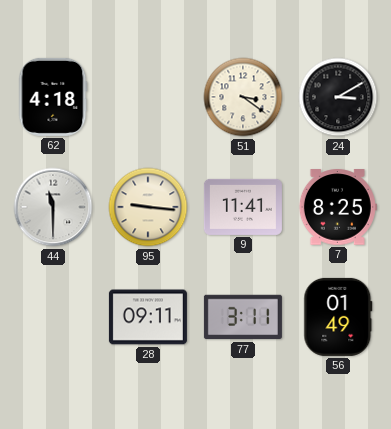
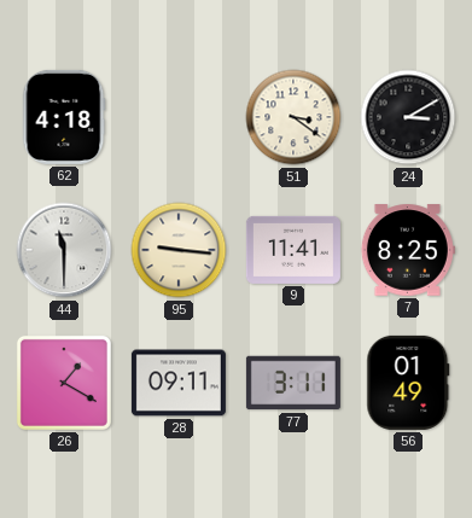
26: none -> 1:20 (64, 383)
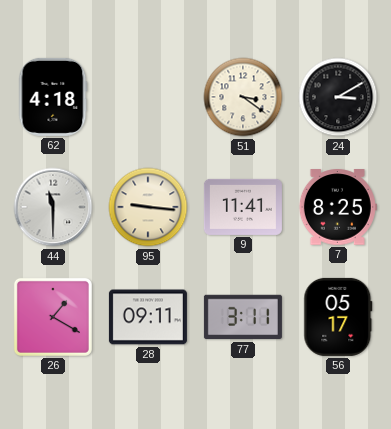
56: 01:49 -> 05:17 (338, 317)
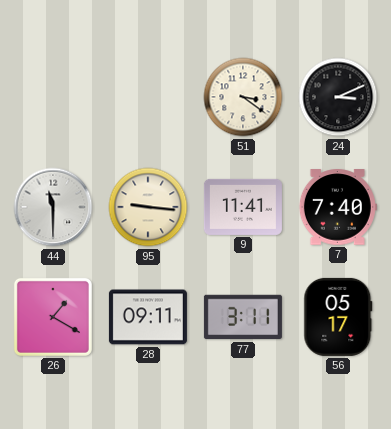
62: 4:18 -> none (53, 97)
24: 3:10 -> 3:11 (338, 97)
7: 8:25 -> 7:40 (338, 207)
